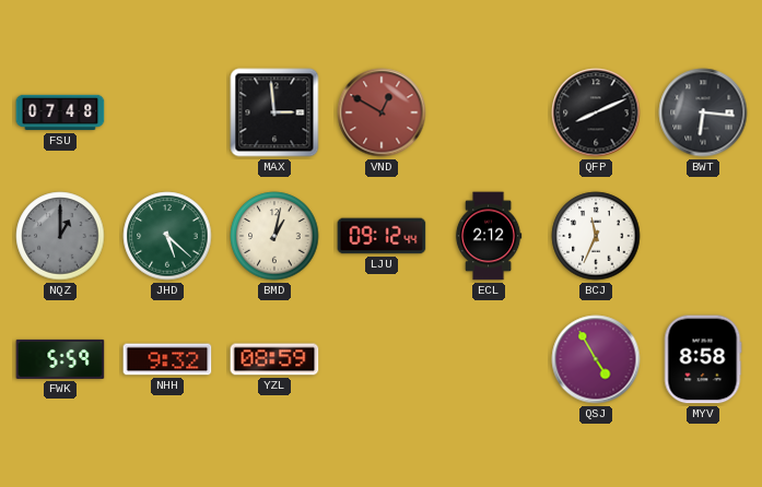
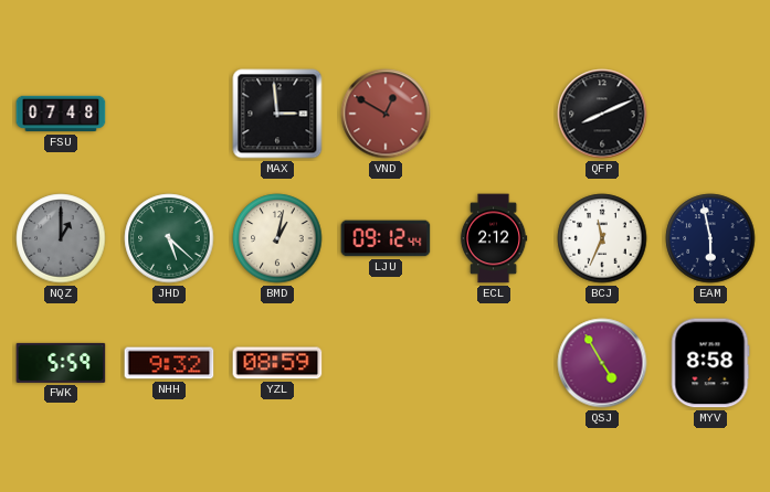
BWT: 6:16 -> none (703, 112)
EAM: none -> 5:58 (710, 238)
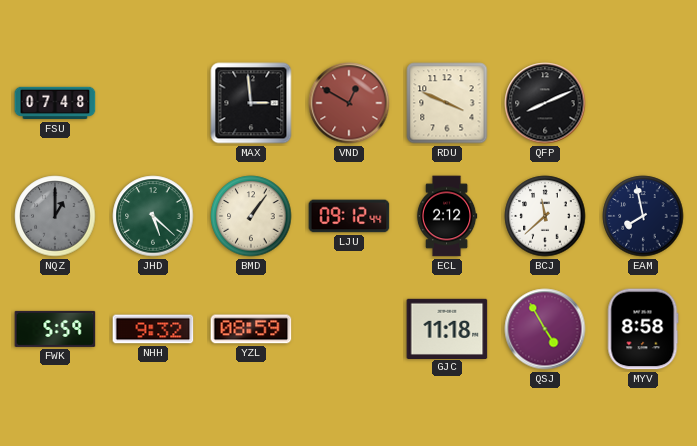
RDU: none -> 3:49 (447, 103)
BMD: 1:02 -> 1:06 (251, 216)
BCJ: 11:34 -> 11:38 (545, 216)
EAM: 5:58 -> 7:58 (643, 216)
GJC: none -> 11:18 (447, 328)
